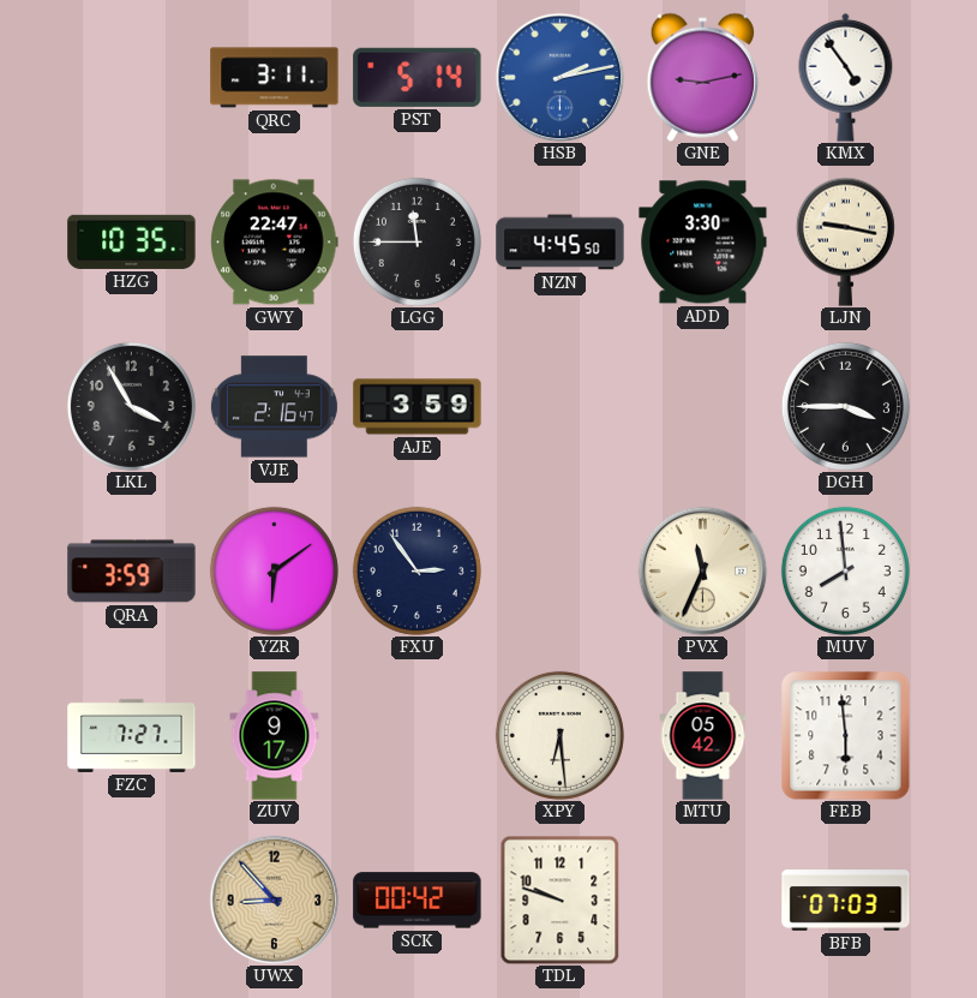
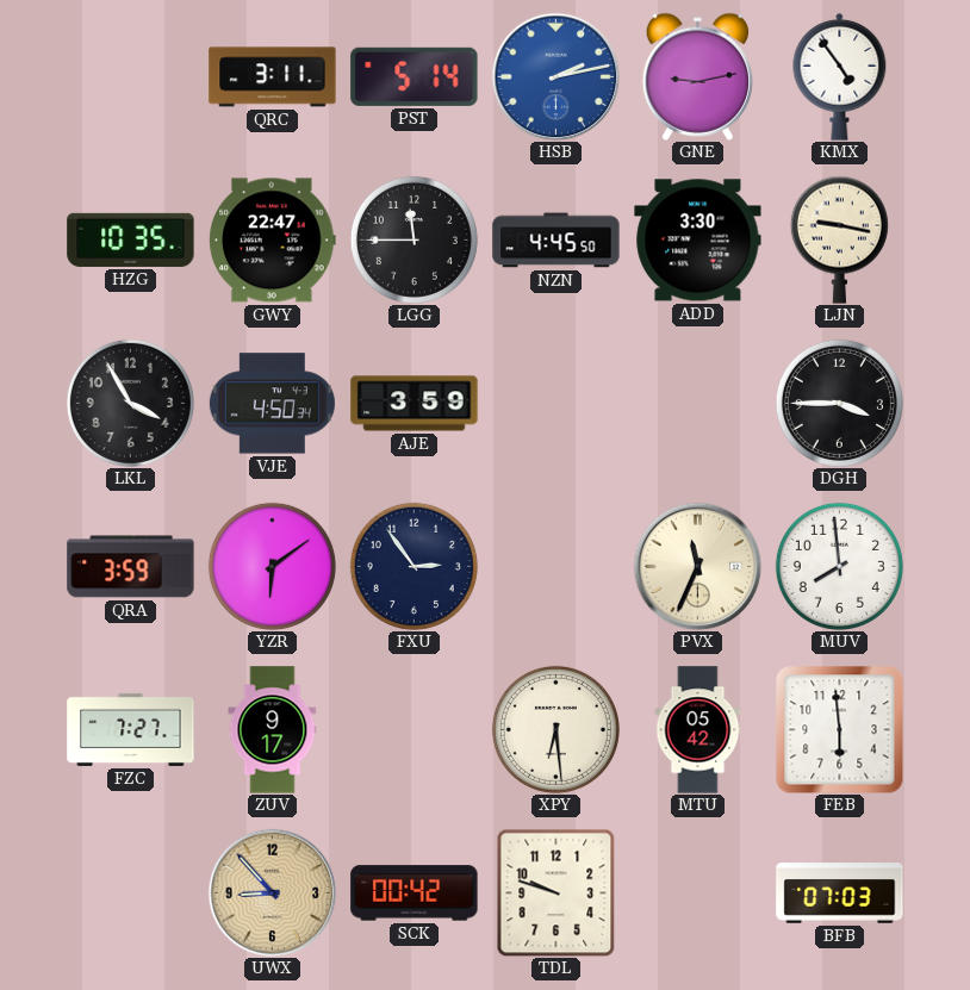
VJE: 2:16 -> 4:50 (272, 404)
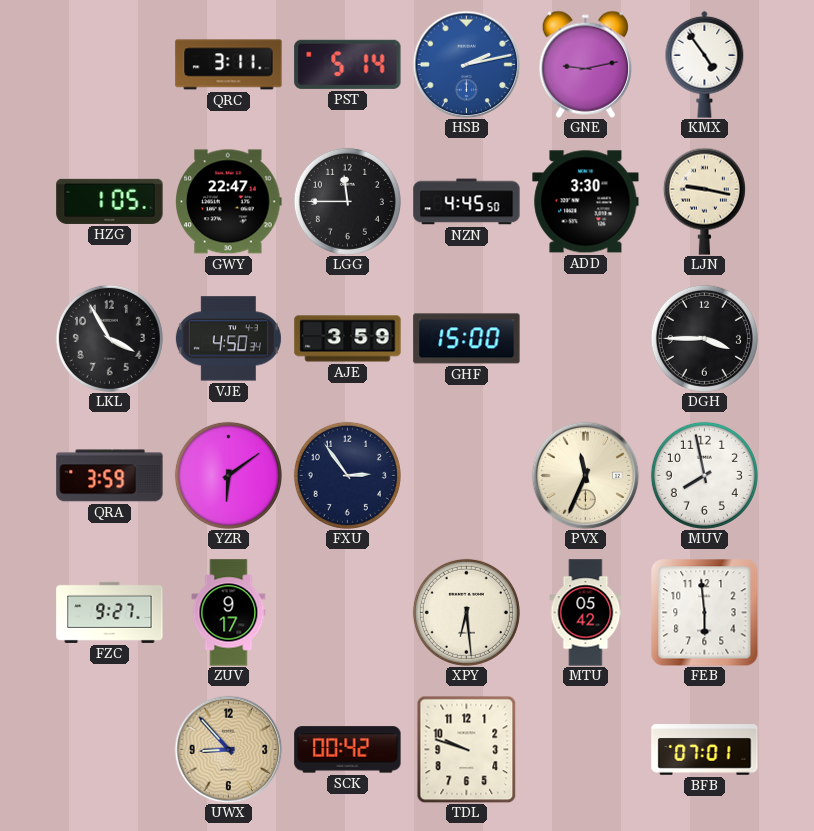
HZG: 10:35 -> 1:05 (110, 201)
GHF: none -> 15:00 (467, 339)
MUV: 7:59 -> 7:58 (704, 475)
FZC: 7:27 -> 9:27 (110, 612)
BFB: 07:03 -> 07:01 (705, 750)
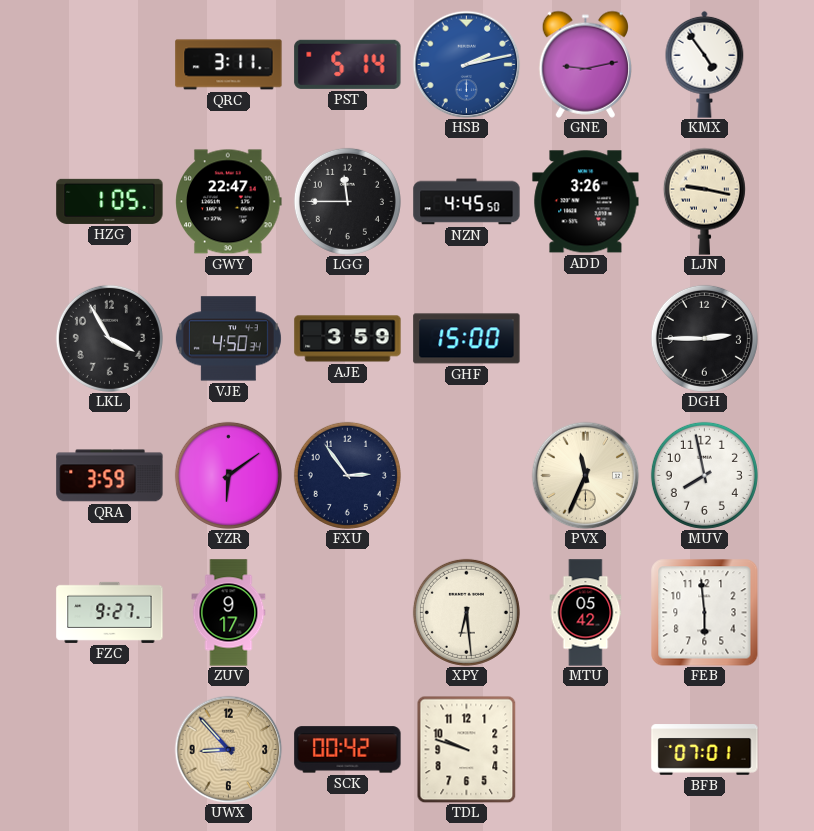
ADD: 3:30 -> 3:26 (586, 202)
DGH: 3:45 -> 2:45 (704, 338)
